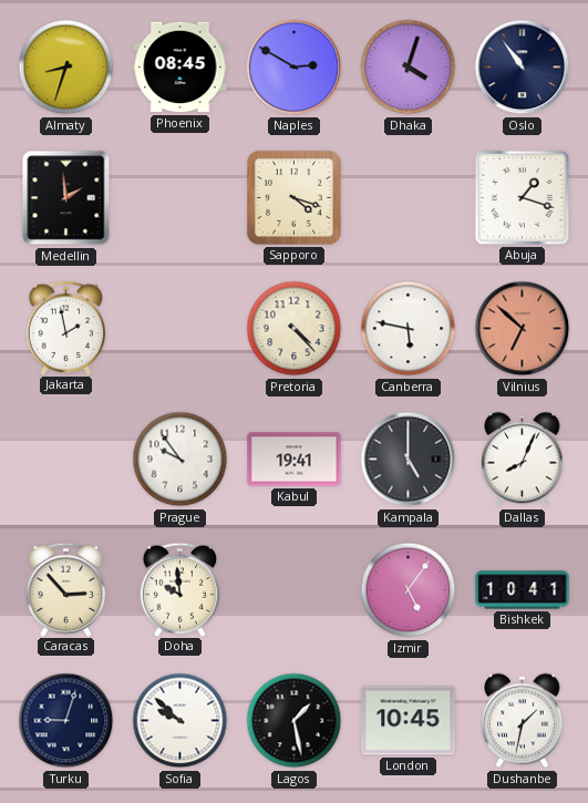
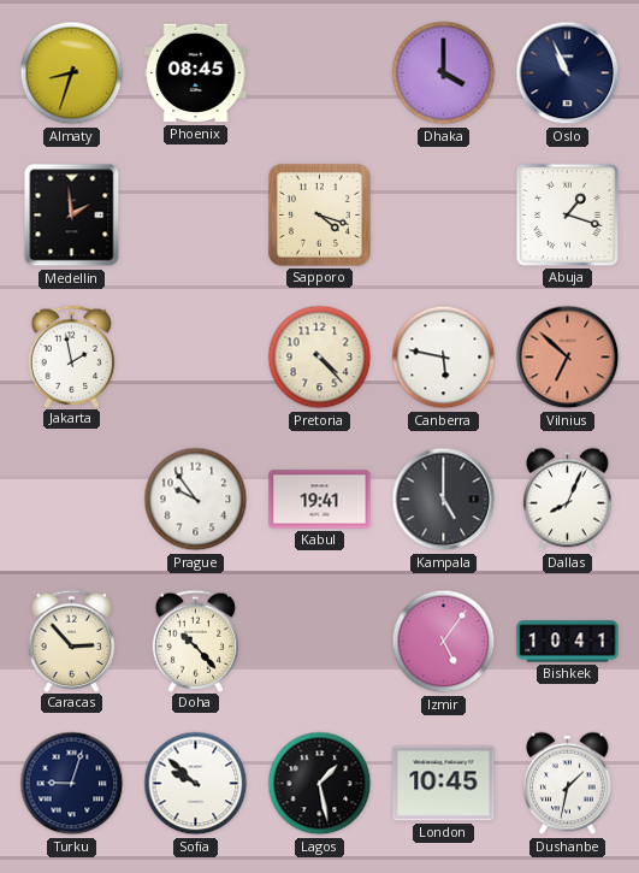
Naples: 2:50 -> none (295, 68)
Dhaka: 4:03 -> 4:00 (444, 73)
Oslo: 10:54 -> 10:56 (568, 73)
Doha: 9:59 -> 10:23 (196, 641)
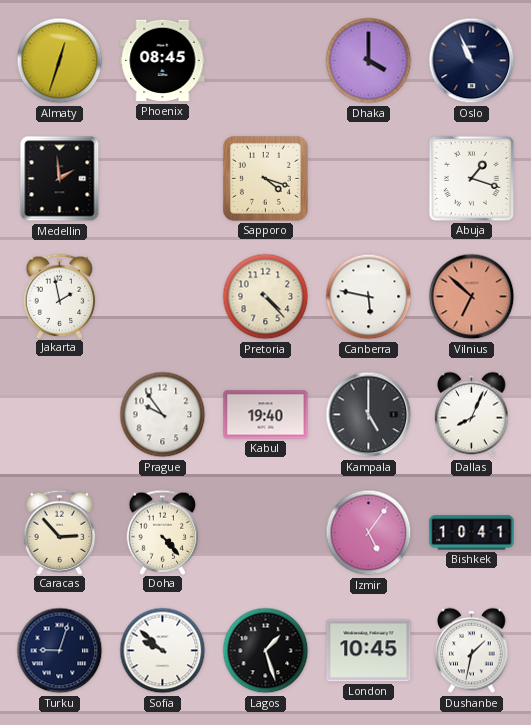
Almaty: 8:33 -> 12:33 (60, 61)
Kabul: 19:41 -> 19:40 (266, 415)
Doha: 10:23 -> 4:23 (163, 532)
Lagos: 1:28 -> 1:27 (266, 651)
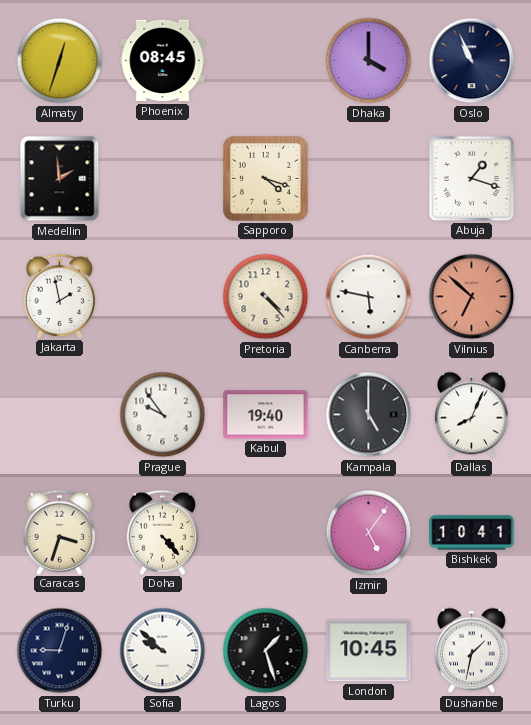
Caracas: 2:53 -> 3:33 (60, 532)
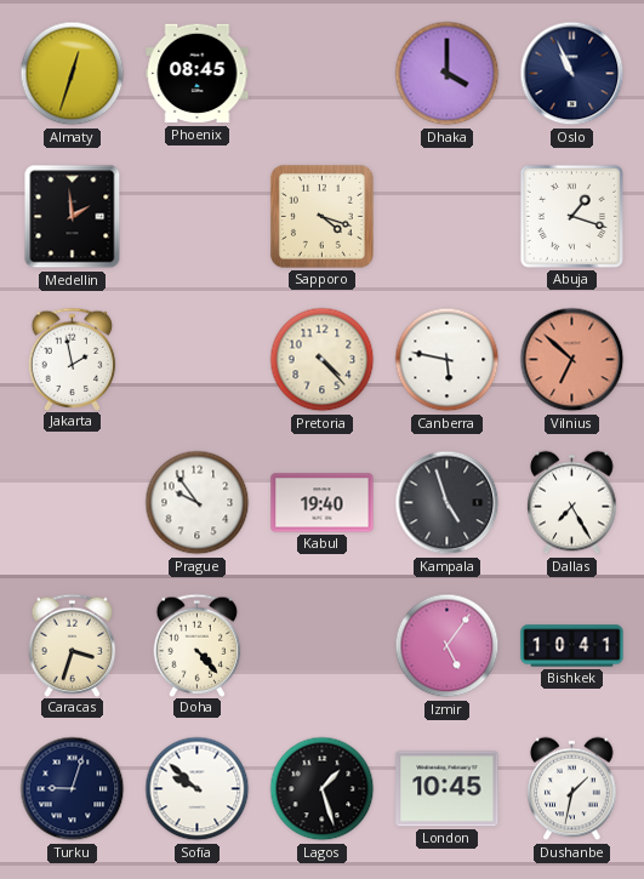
Kampala: 5:00 -> 4:57 (448, 503)
Dallas: 8:04 -> 7:25 (572, 503)
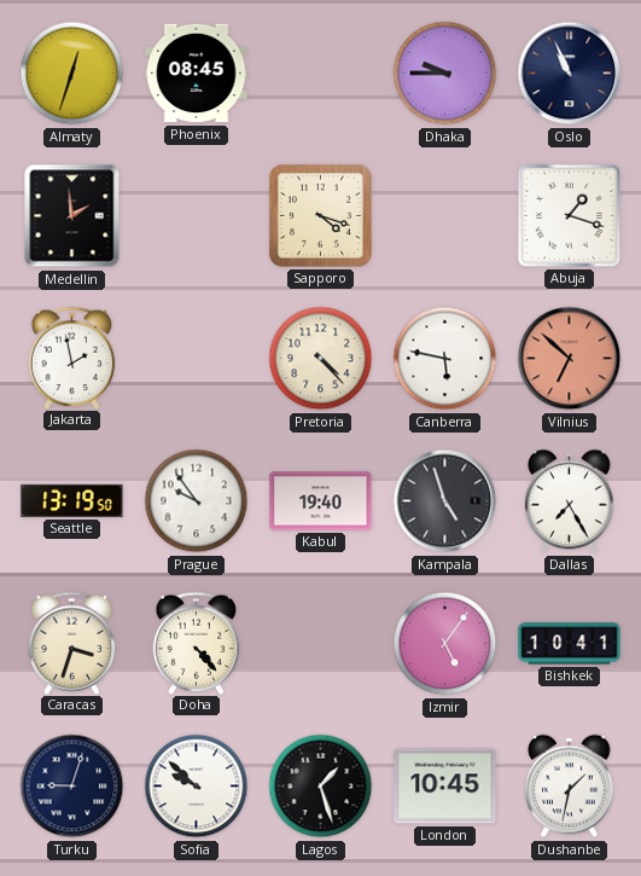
Dhaka: 4:00 -> 9:45 (445, 74)
Seattle: none -> 13:19 (72, 500)
